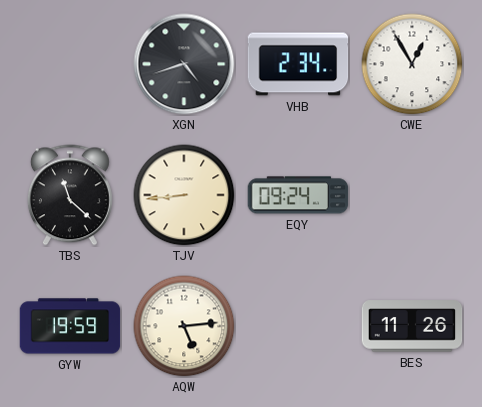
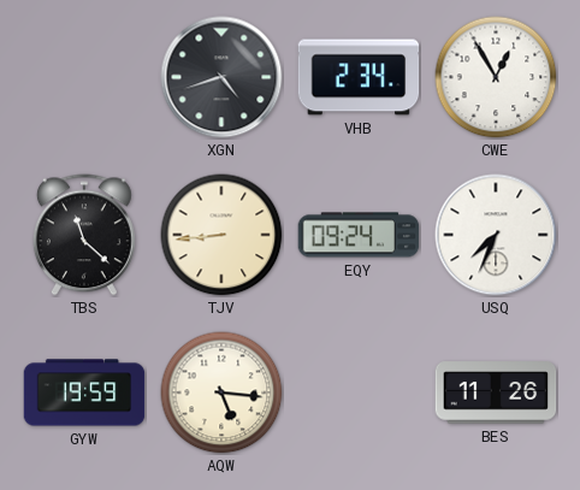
USQ: none -> 7:34 (496, 235)
AQW: 5:14 -> 5:16 (221, 392)
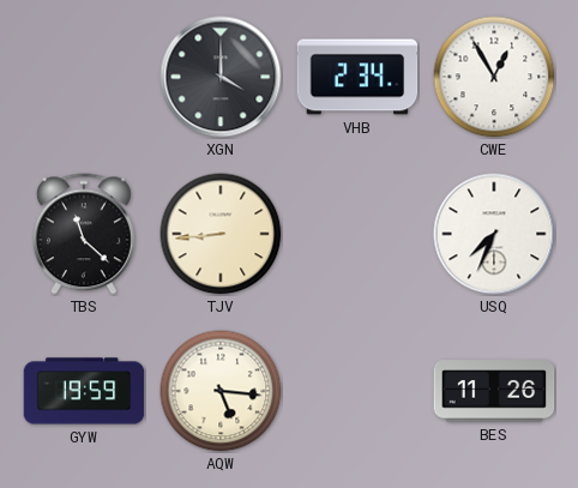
XGN: 4:42 -> 4:00 (221, 77)
EQY: 09:24 -> none (359, 235)
